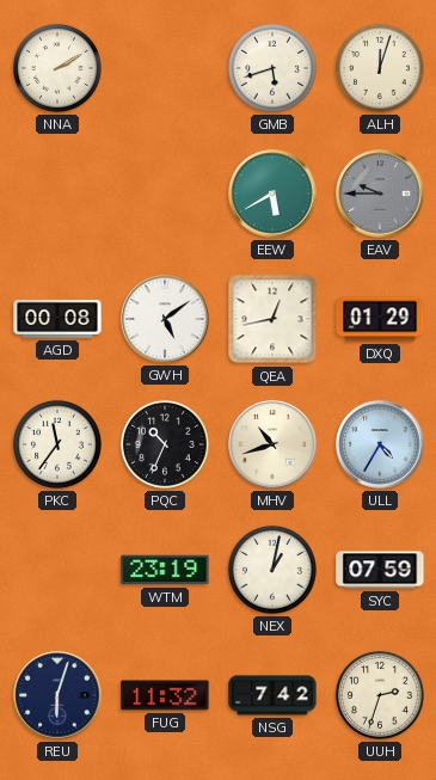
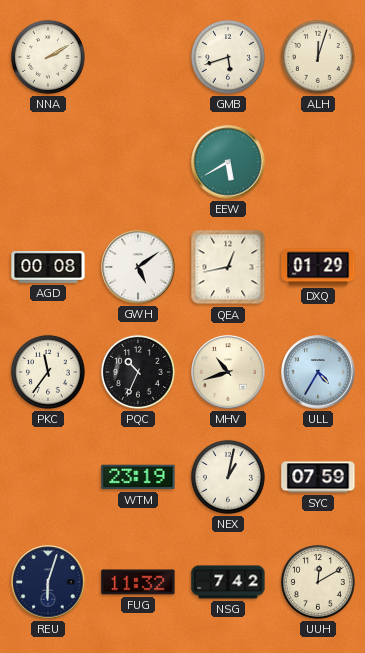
EAV: 9:45 -> none (380, 194)
UUH: 2:33 -> 12:10 (318, 582)
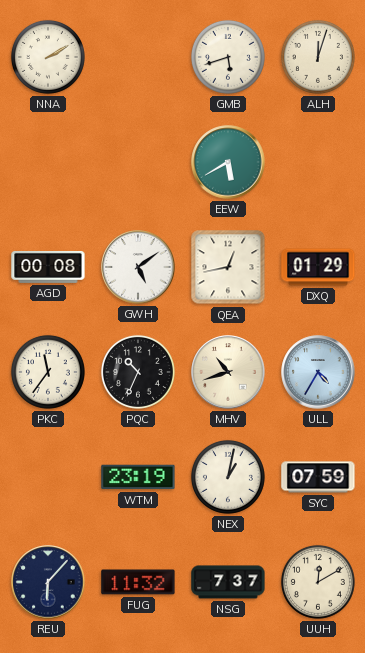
REU: 6:03 -> 6:07 (48, 582)
NSG: 7:42 -> 7:37 (228, 582)
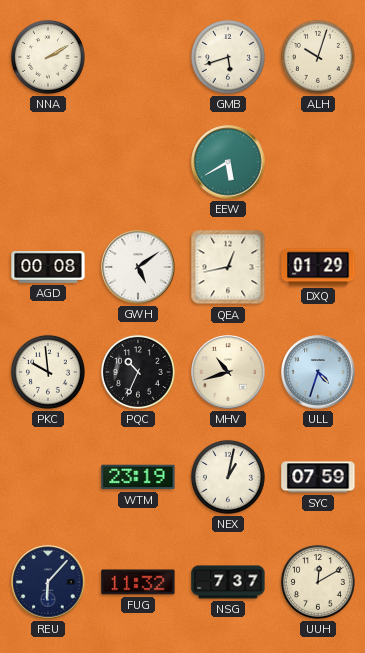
ALH: 12:03 -> 10:03 (318, 57)
PKC: 11:36 -> 9:59 (48, 372)
ULL: 4:35 -> 4:33 (318, 372)
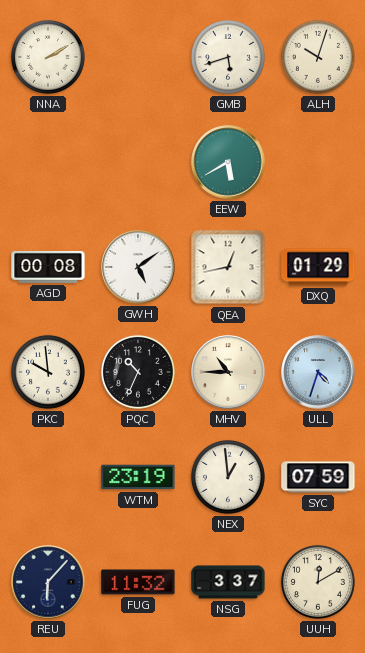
MHV: 10:42 -> 10:45 (228, 372)
NEX: 1:02 -> 12:59 (228, 477)
NSG: 7:37 -> 3:37 (228, 582)
